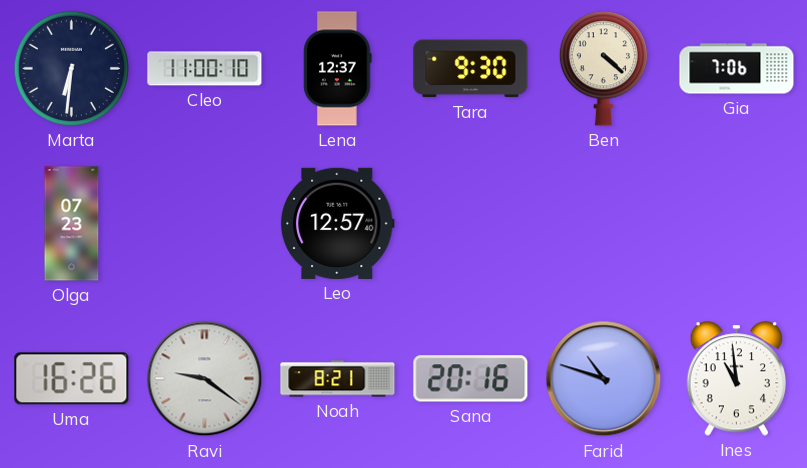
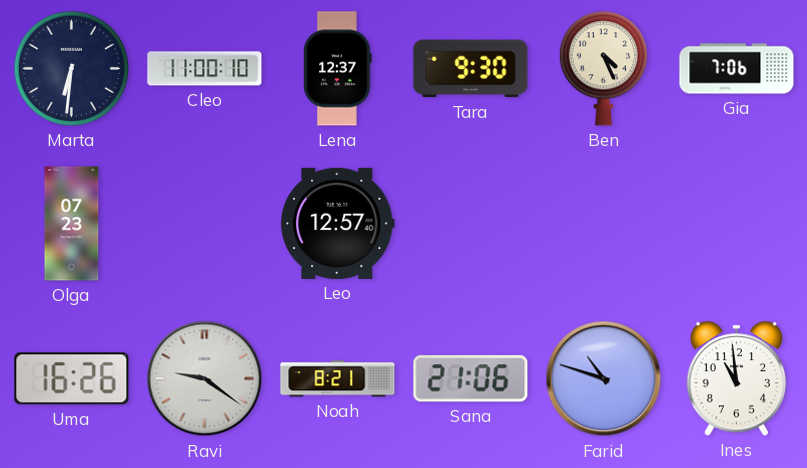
Ben: 4:22 -> 4:26 (603, 69)
Sana: 20:16 -> 21:06 (471, 379)
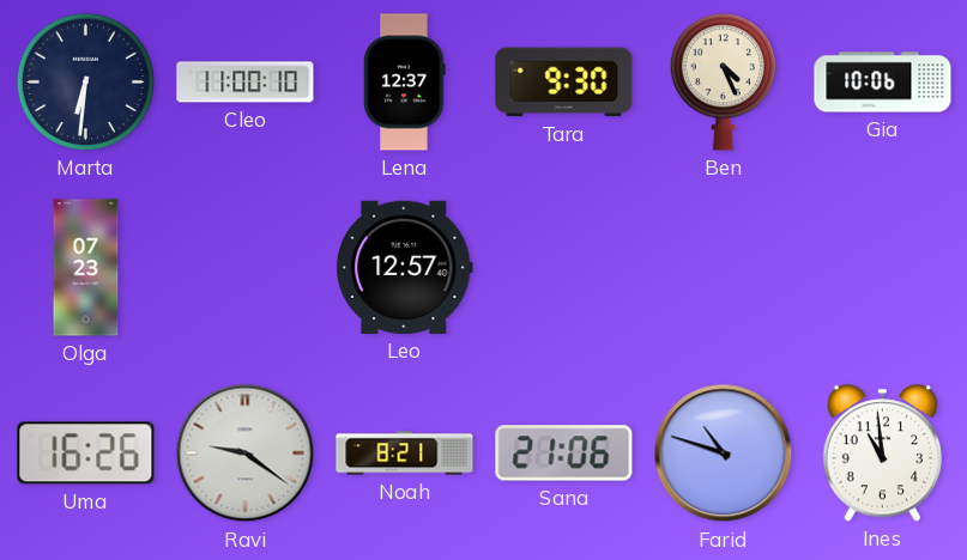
Gia: 7:06 -> 10:06 (883, 83)
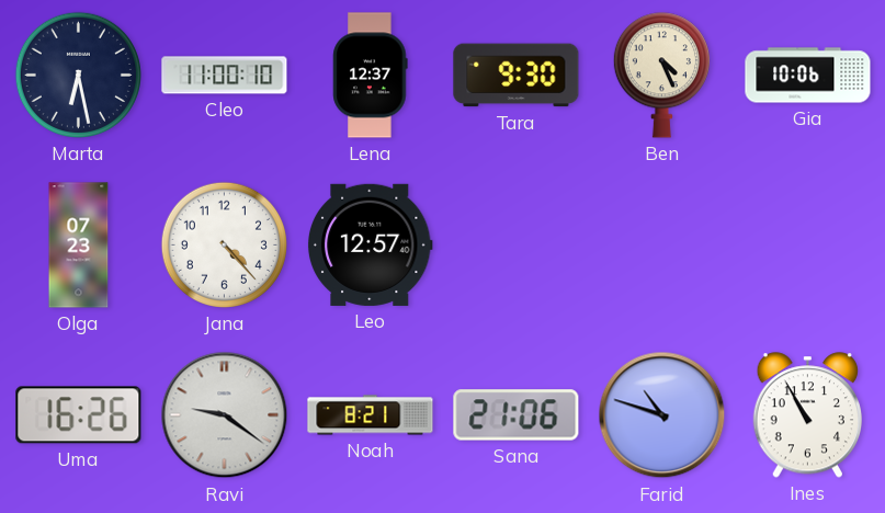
Marta: 6:31 -> 6:28 (78, 75)
Jana: none -> 4:23 (224, 244)
Ines: 10:59 -> 10:55 (807, 415)
